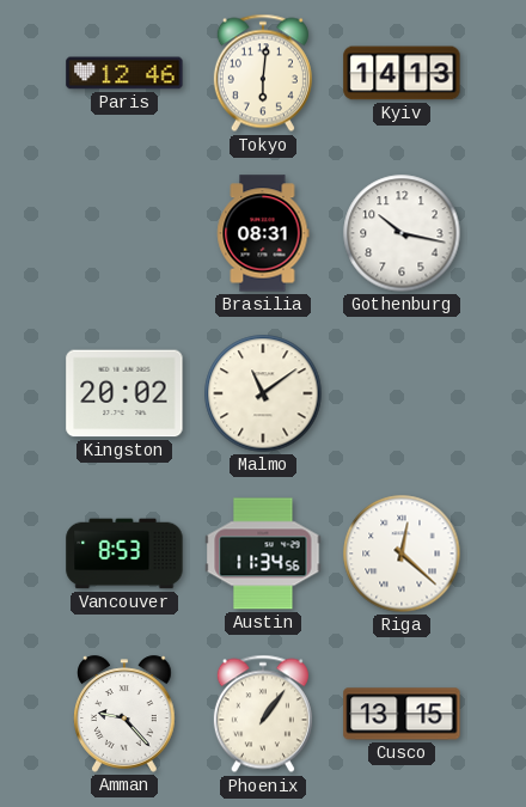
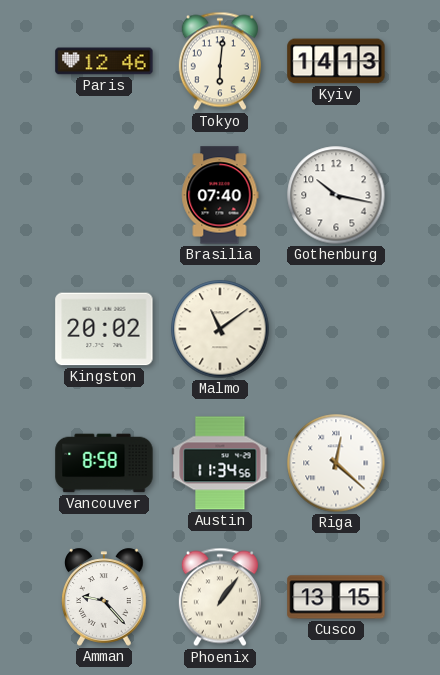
Brasilia: 08:31 -> 07:40 (220, 195)
Vancouver: 8:53 -> 8:58 (104, 463)
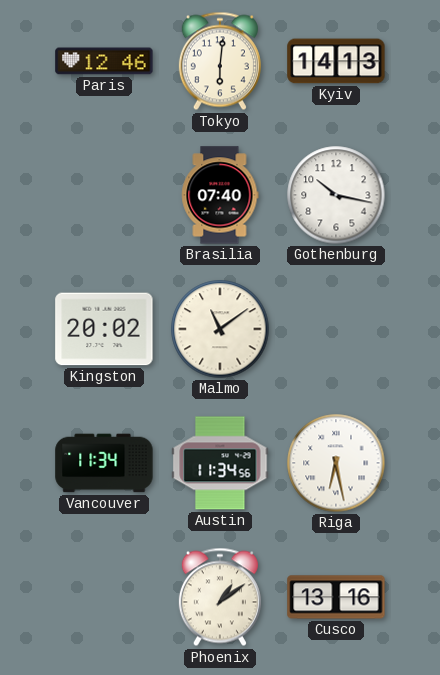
Vancouver: 8:58 -> 11:34 (104, 463)
Riga: 12:22 -> 6:28 (336, 463)
Amman: 9:23 -> none (105, 597)
Phoenix: 1:06 -> 1:09 (220, 597)
Cusco: 13:15 -> 13:16 (336, 597)
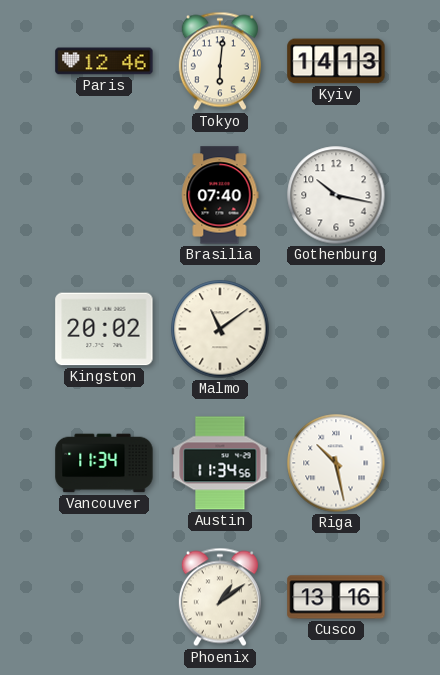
Riga: 6:28 -> 10:28 (336, 463)
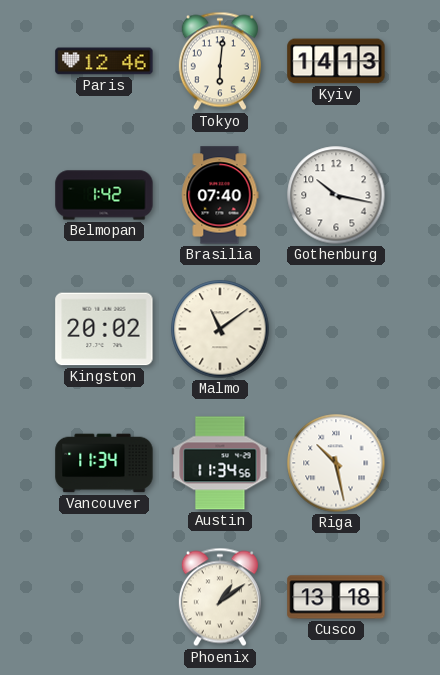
Belmopan: none -> 1:42 (104, 195)
Cusco: 13:16 -> 13:18 (336, 597)
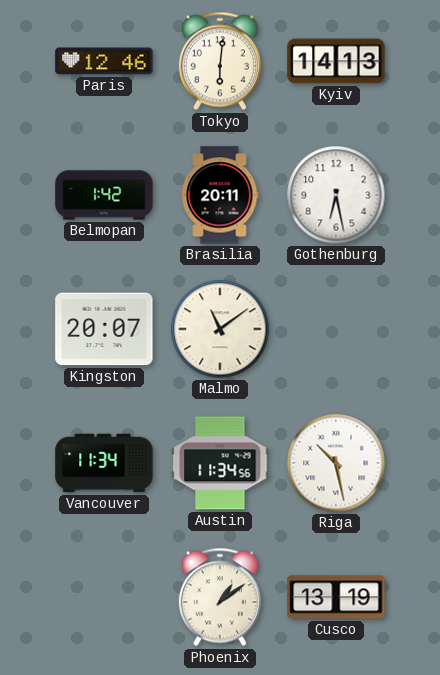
Brasilia: 07:40 -> 20:11 (220, 195)
Gothenburg: 10:17 -> 6:28 (336, 195)
Kingston: 20:02 -> 20:07 (104, 329)
Cusco: 13:18 -> 13:19 (336, 597)
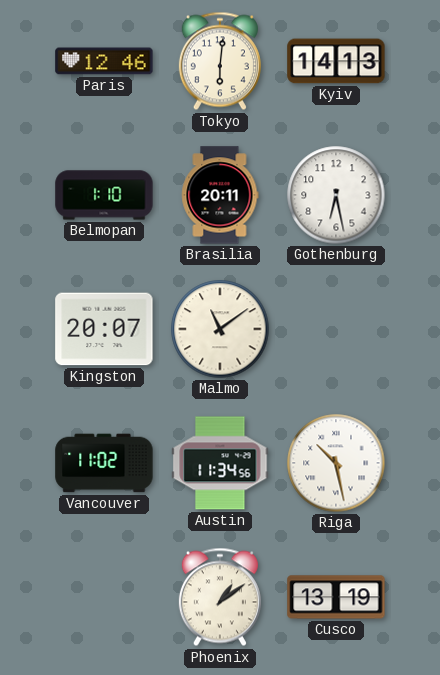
Belmopan: 1:42 -> 1:10 (104, 195)
Vancouver: 11:34 -> 11:02 (104, 463)
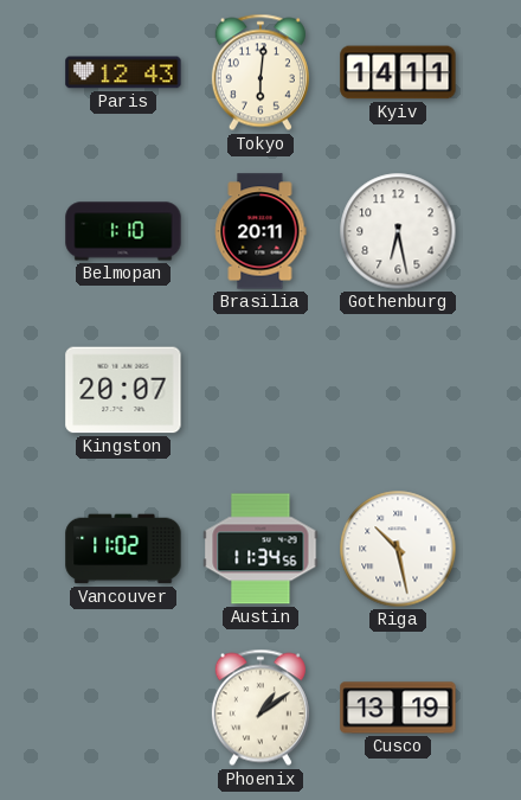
Paris: 12:46 -> 12:43 (123, 72)
Kyiv: 14:13 -> 14:11 (398, 72)
Malmo: 11:09 -> none (220, 329)
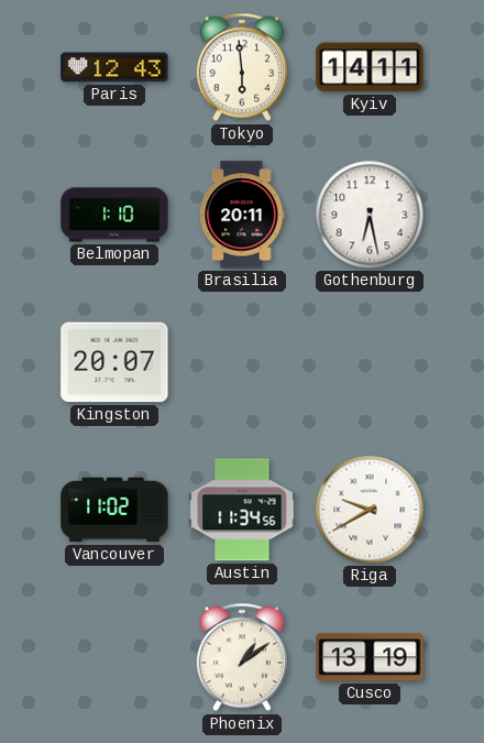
Tokyo: 6:01 -> 5:59 (242, 67)
Riga: 10:28 -> 9:40 (370, 510)
